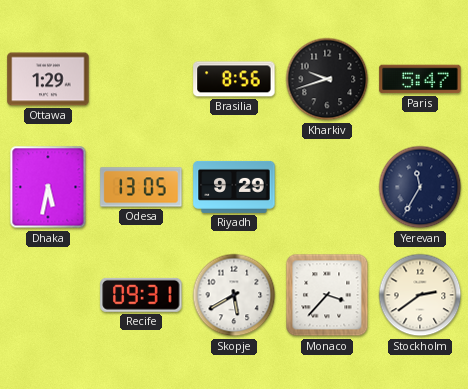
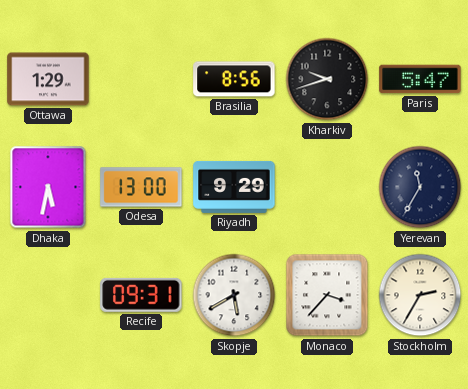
Odesa: 13:05 -> 13:00 (141, 187)
Stockholm: 2:39 -> 2:35 (420, 295)
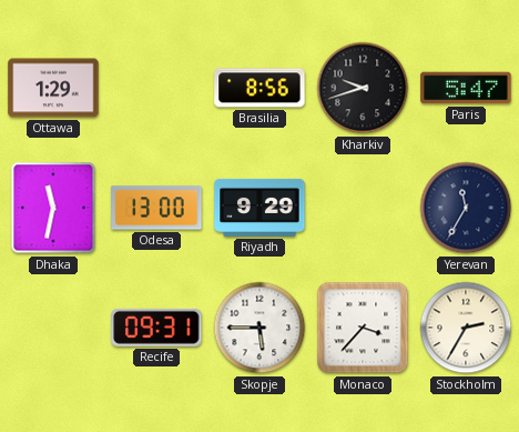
Dhaka: 5:32 -> 11:32 (53, 208)
Skopje: 5:40 -> 5:45 (259, 328)
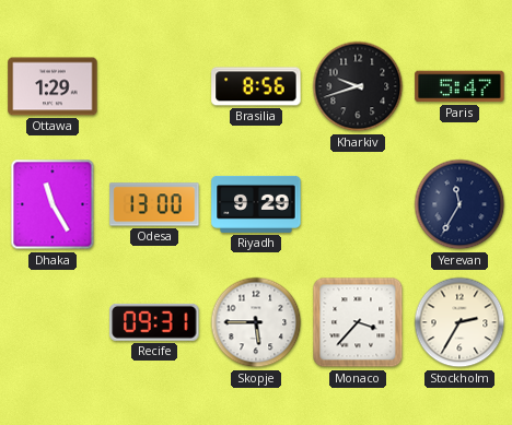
Dhaka: 11:32 -> 11:25 (53, 204)
